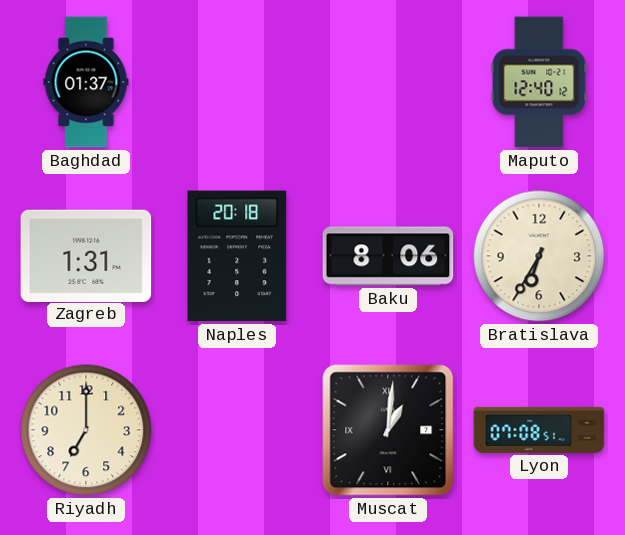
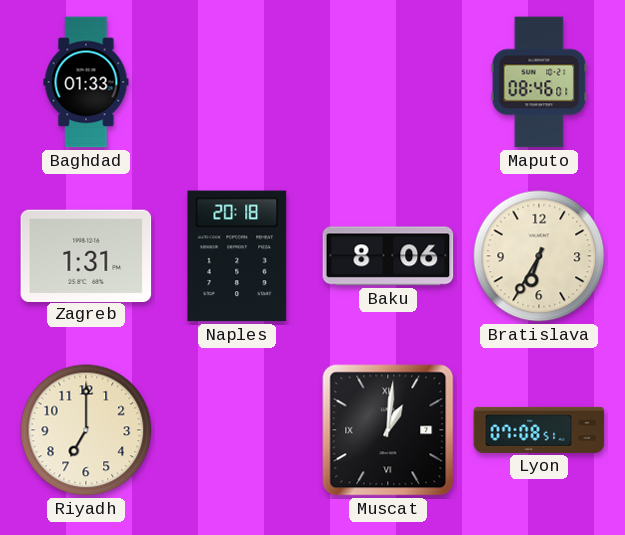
Baghdad: 01:37 -> 01:33 (86, 82)
Maputo: 12:40 -> 08:46 (539, 82)
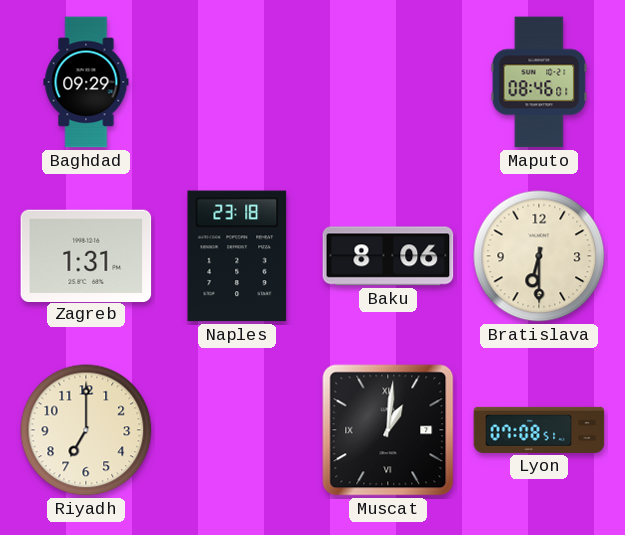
Baghdad: 01:33 -> 09:29 (86, 82)
Naples: 20:18 -> 23:18 (237, 256)
Bratislava: 6:35 -> 6:30 (539, 256)
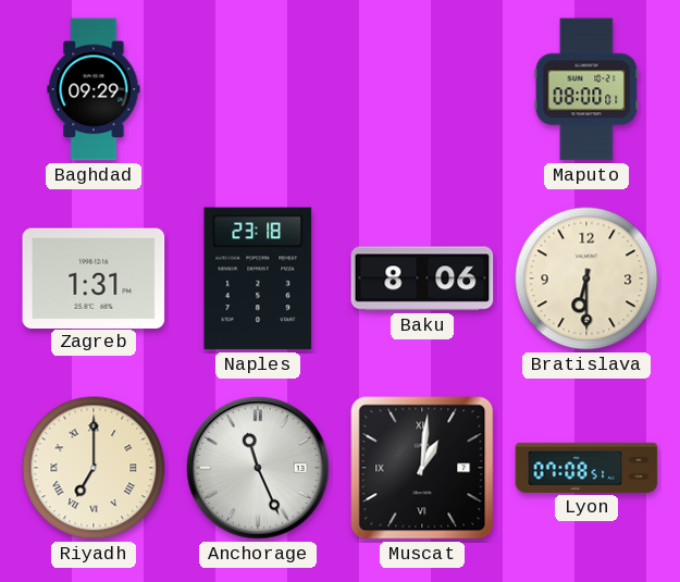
Maputo: 08:46 -> 08:00 (586, 89)
Riyadh numerals: Arabic -> Roman (94, 468)
Anchorage: none -> 11:26 (258, 468)
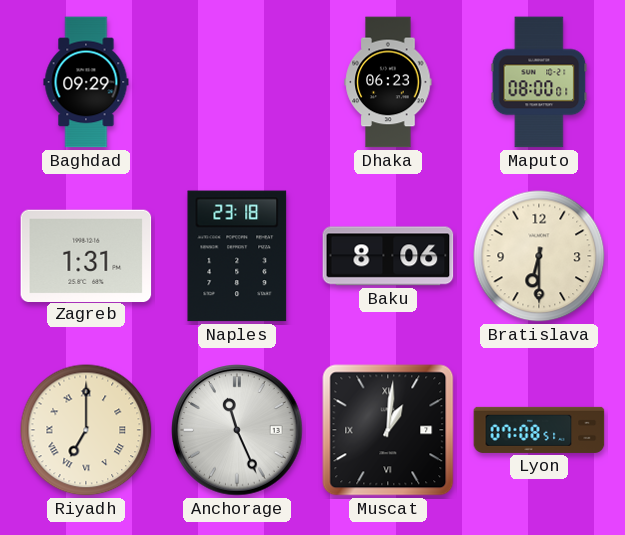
Dhaka: none -> 06:23 (388, 82)
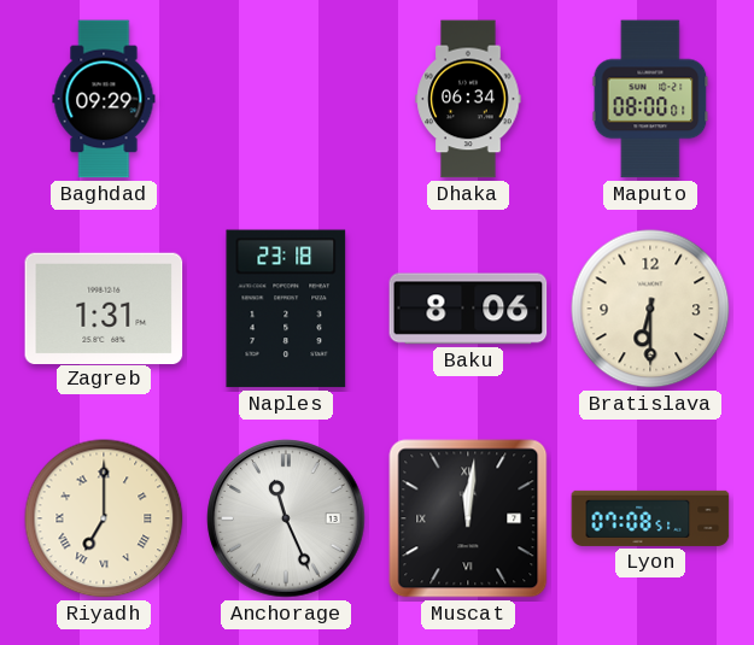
Dhaka: 06:23 -> 06:34 (468, 99)
Muscat: 1:01 -> 12:01 (468, 518)
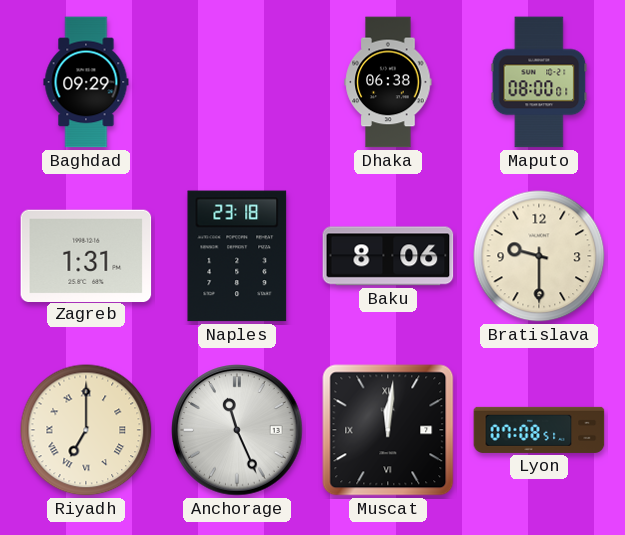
Dhaka: 06:34 -> 06:38 (388, 82)
Bratislava: 6:30 -> 9:30 (539, 256)
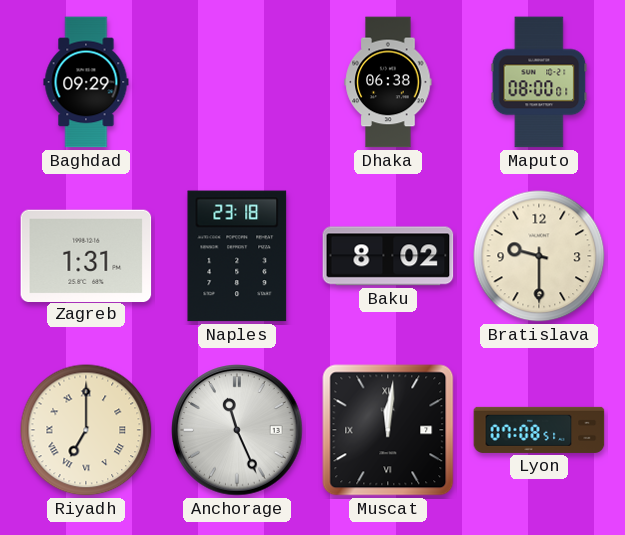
Baku: 8:06 -> 8:02 (388, 256)
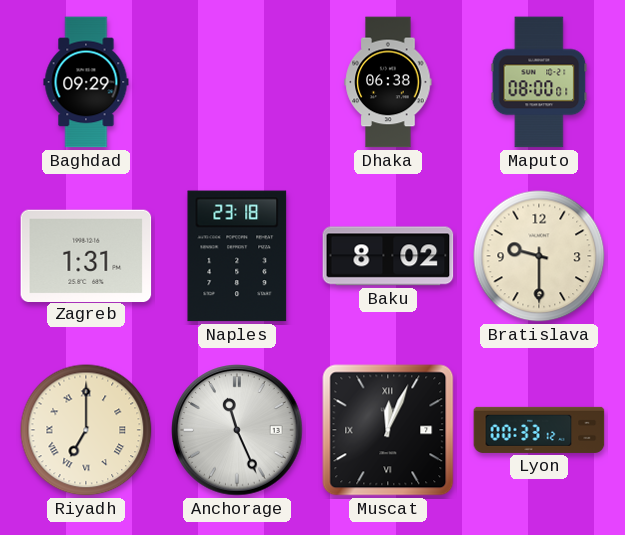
Muscat: 12:01 -> 12:04 (388, 430)
Lyon: 07:08 -> 00:33 (539, 430)
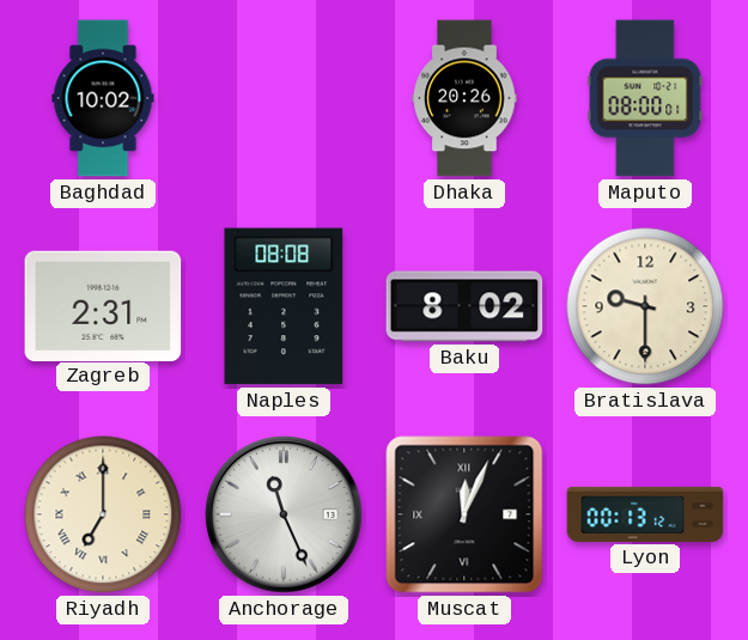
Baghdad: 09:29 -> 10:02 (103, 98)
Dhaka: 06:38 -> 20:26 (464, 98)
Zagreb: 1:31 -> 2:31 (103, 305)
Naples: 23:18 -> 08:08 (284, 306)
Lyon: 00:33 -> 00:13 (645, 514)
